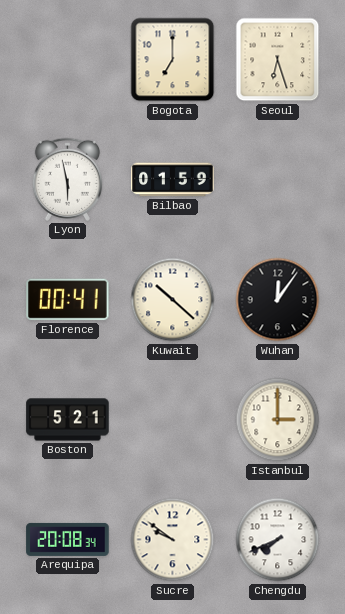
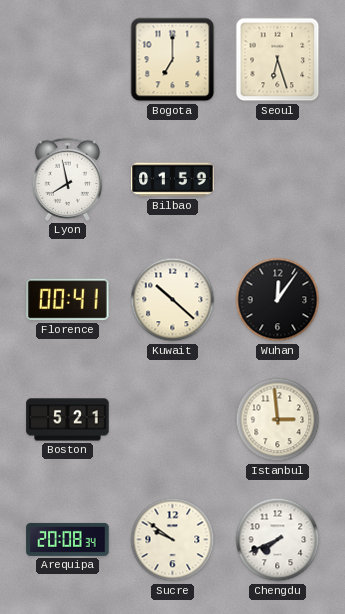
Lyon: 5:58 -> 7:58 (67, 179)
Istanbul: 3:00 -> 2:59 (278, 420)
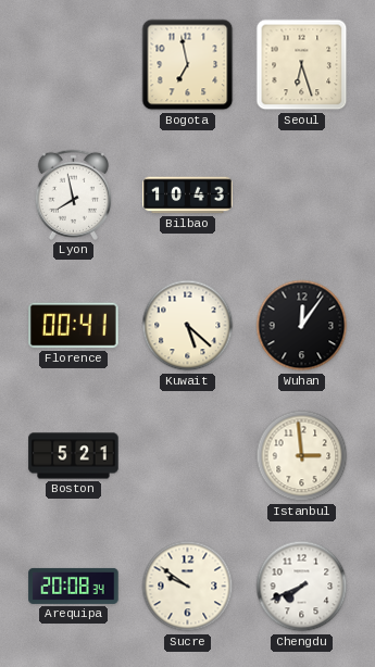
Bogota: 7:00 -> 6:58 (188, 65)
Bilbao: 01:59 -> 10:43 (188, 196)
Kuwait: 10:22 -> 5:22 (188, 326)
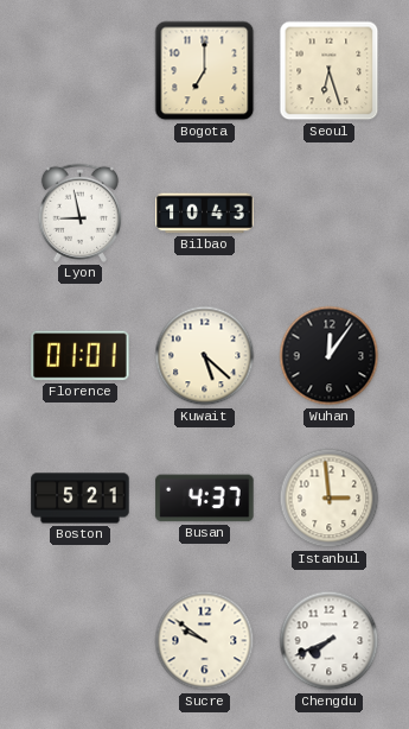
Bogota: 6:58 -> 7:00 (205, 71)
Lyon: 7:58 -> 8:58 (79, 213)
Florence: 00:41 -> 01:01 (81, 356)
Busan: none -> 4:37 (205, 499)
Arequipa: 20:08 -> none (74, 586)
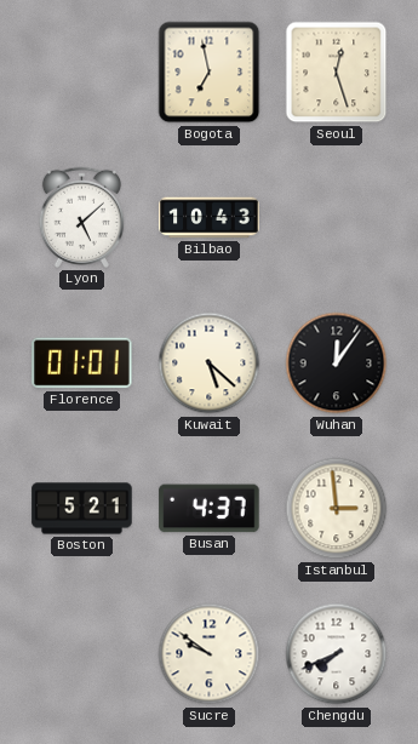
Bogota: 7:00 -> 6:58 (210, 73)
Seoul: 6:27 -> 12:27 (337, 73)
Lyon: 8:58 -> 5:08 (81, 217)
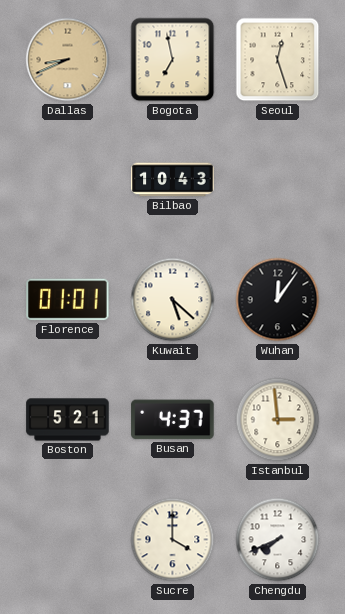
Dallas: none -> 8:41 (68, 60)
Lyon: 5:08 -> none (81, 217)
Sucre: 9:51 -> 4:00 (173, 540)
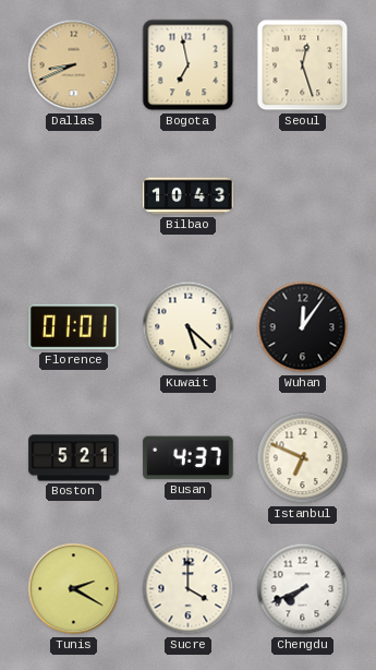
Istanbul: 2:59 -> 6:49 (303, 458)
Tunis: none -> 2:20 (74, 589)
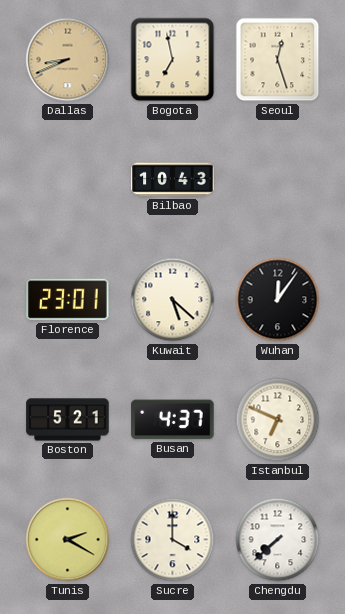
Florence: 01:01 -> 23:01 (68, 300)
Chengdu: 7:41 -> 7:38 (278, 540)
